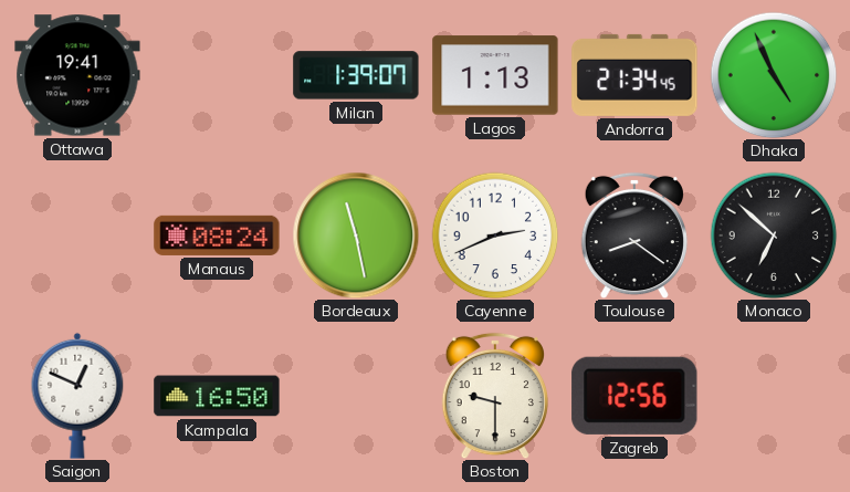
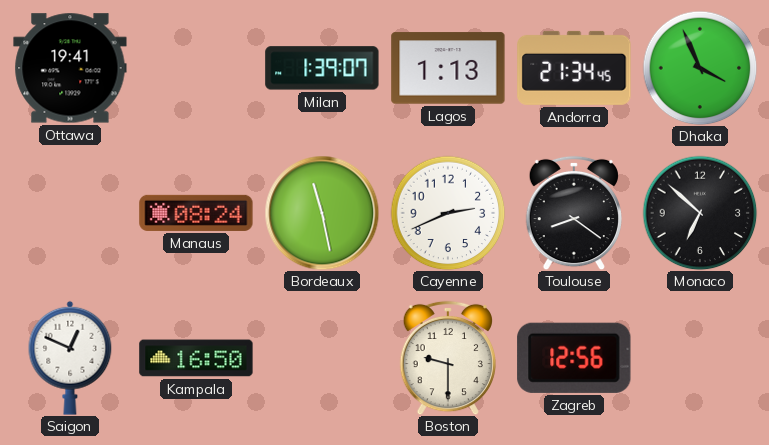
Dhaka: 4:56 -> 3:56 (700, 68)
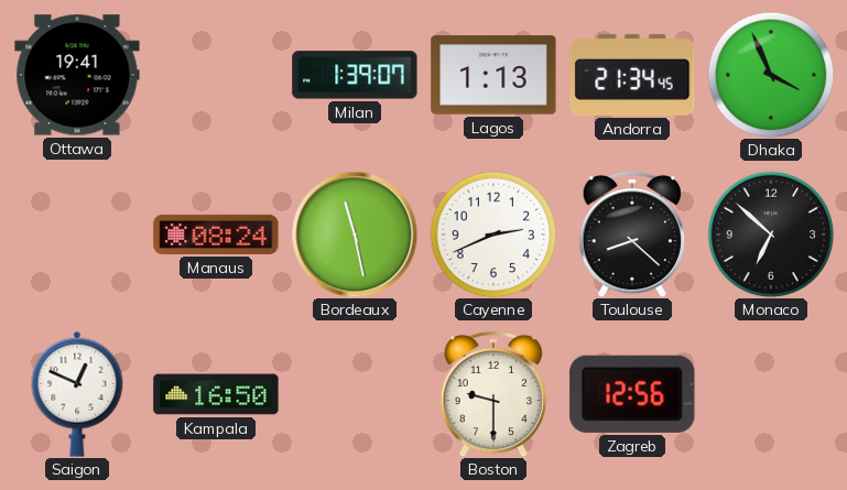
Toulouse: 8:21 -> 8:22 (631, 235)
